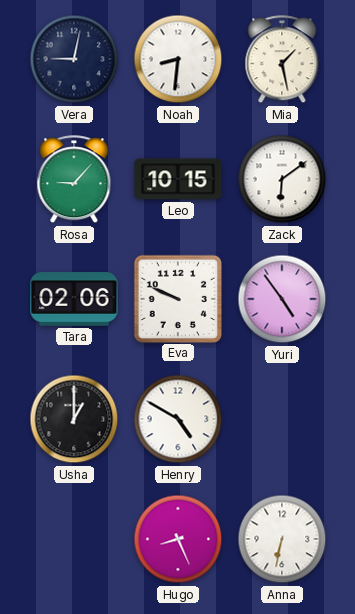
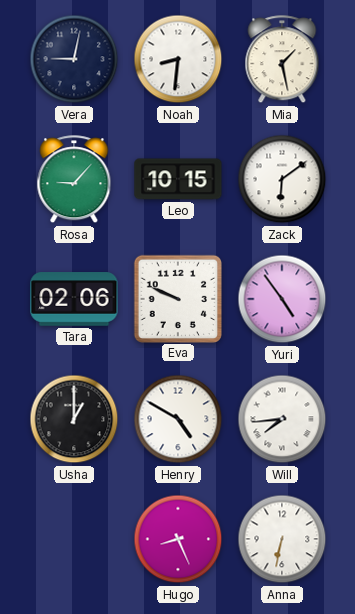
Will: none -> 7:44 (282, 419)
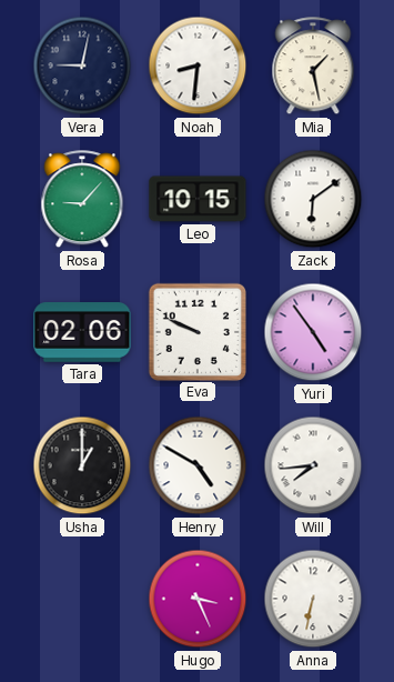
Hugo: 8:26 -> 3:26 (198, 599)
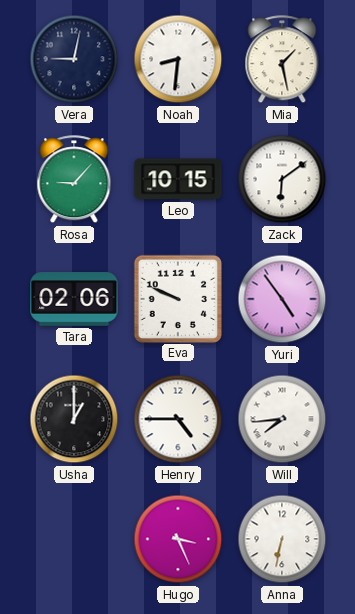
Henry: 4:50 -> 4:45 (178, 419)
